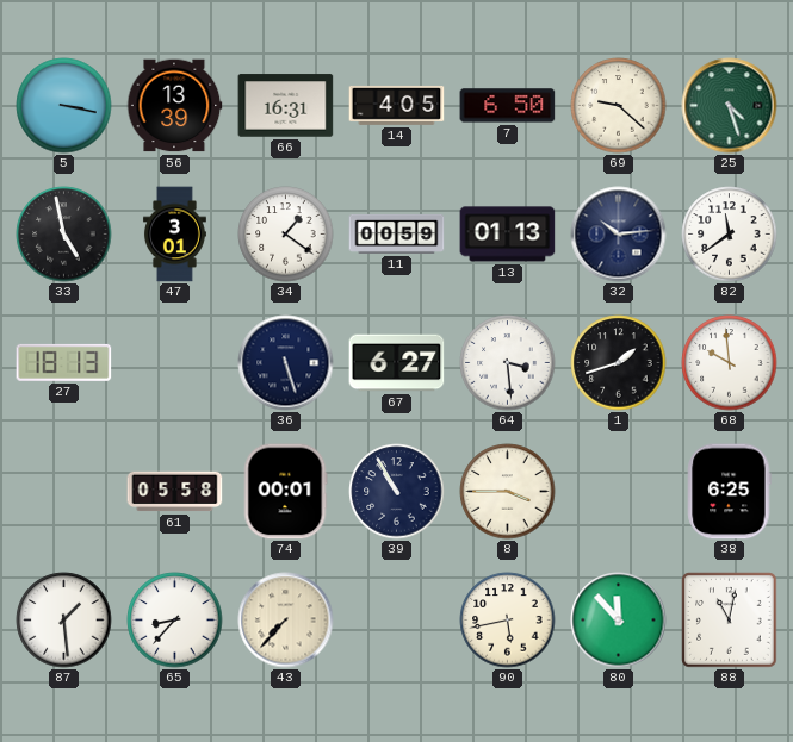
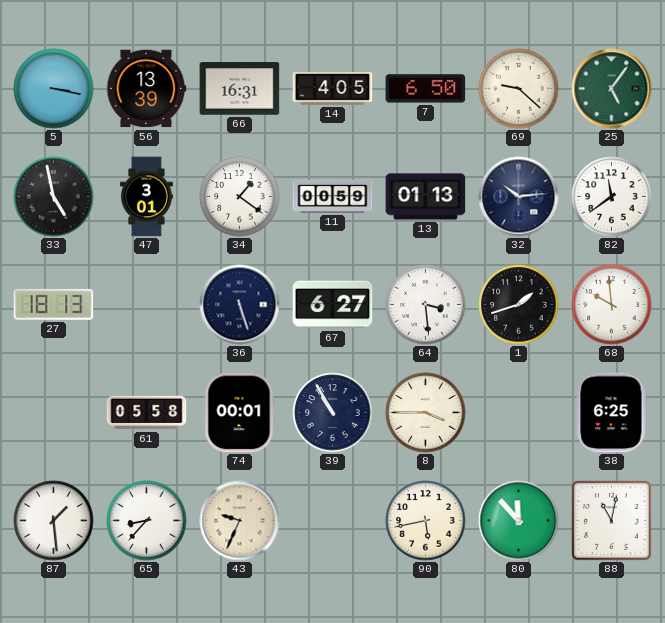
25: 4:27 -> 5:06 (612, 89)
43: 7:37 -> 9:34 (240, 521)
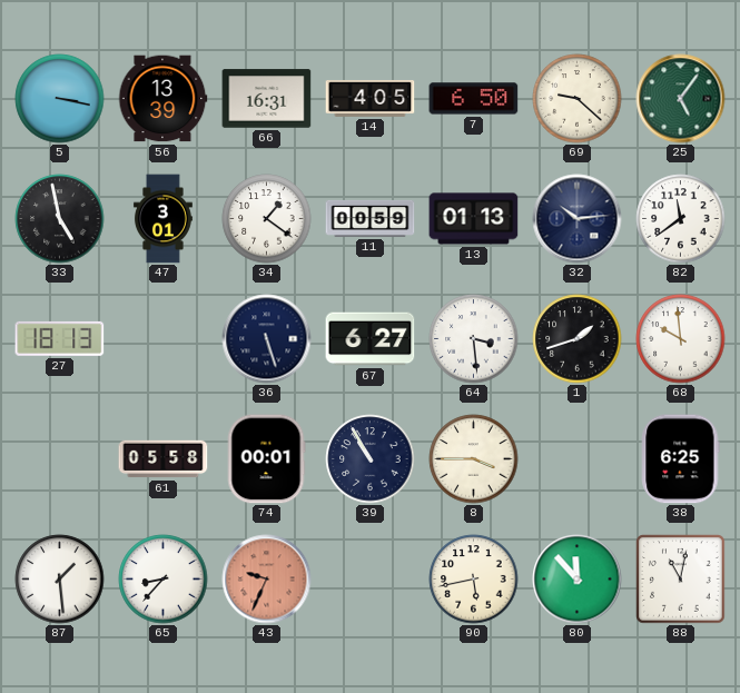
43 dial: cream -> salmon (267, 580)
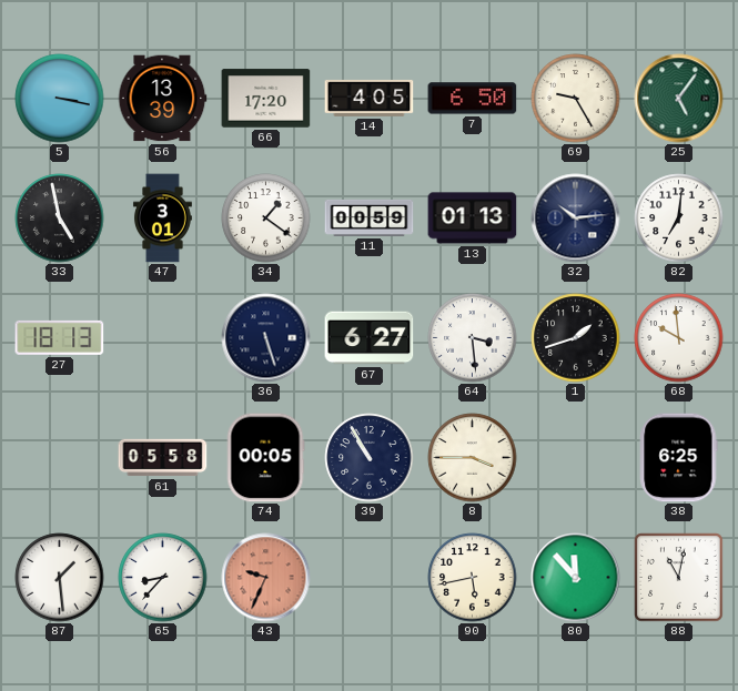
66: 16:31 -> 17:20 (266, 99)
69: 9:22 -> 9:25 (576, 99)
82: 11:39 -> 7:01 (679, 219)
74: 00:01 -> 00:05 (265, 458)
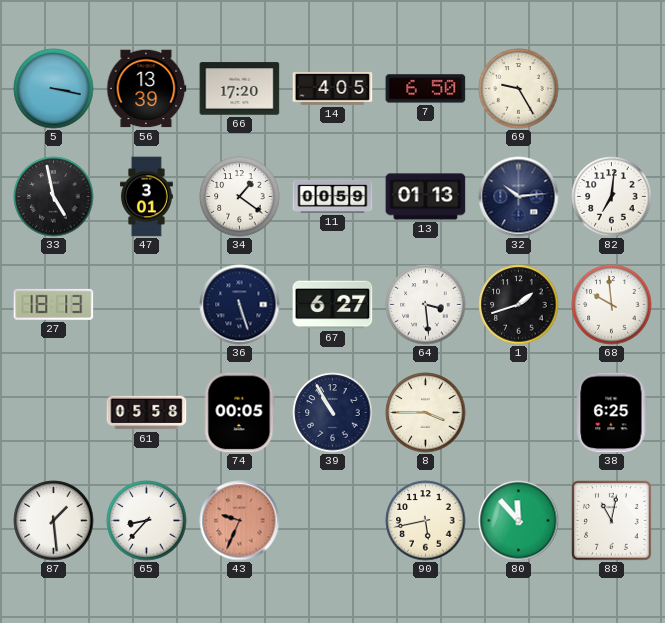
25: 5:06 -> none (679, 99)
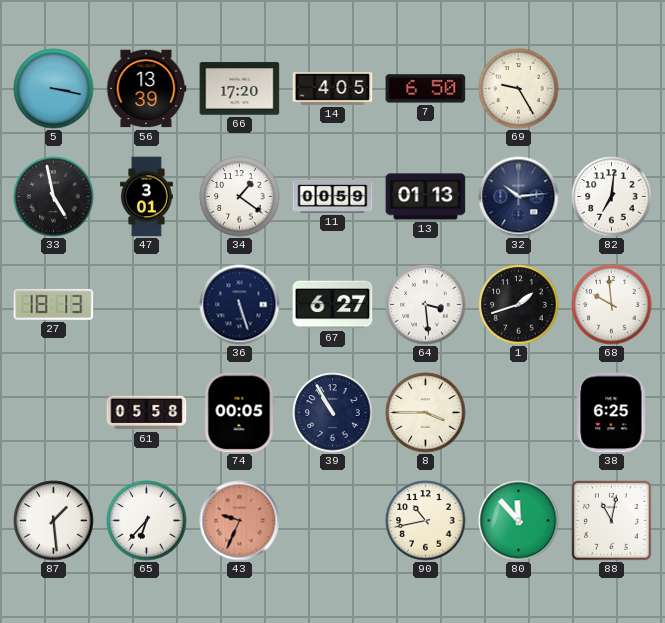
65: 8:37 -> 6:37 (147, 521)
90: 5:43 -> 10:43 (426, 521)
